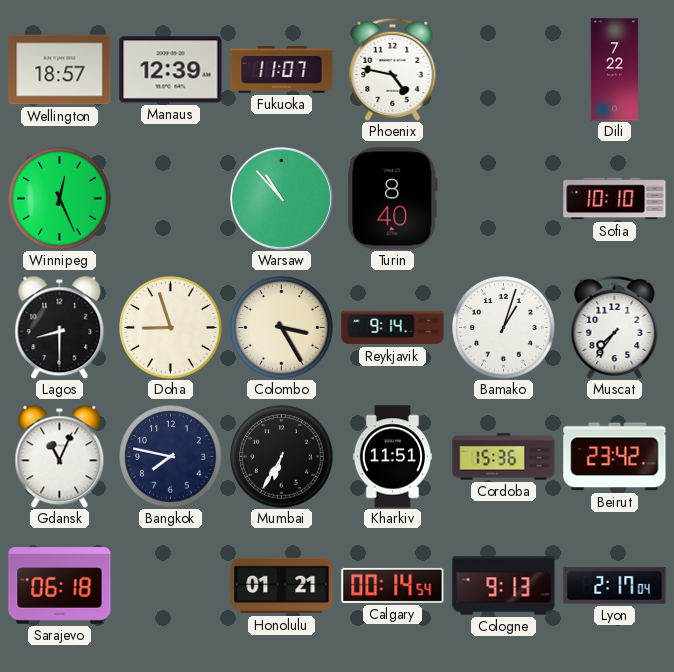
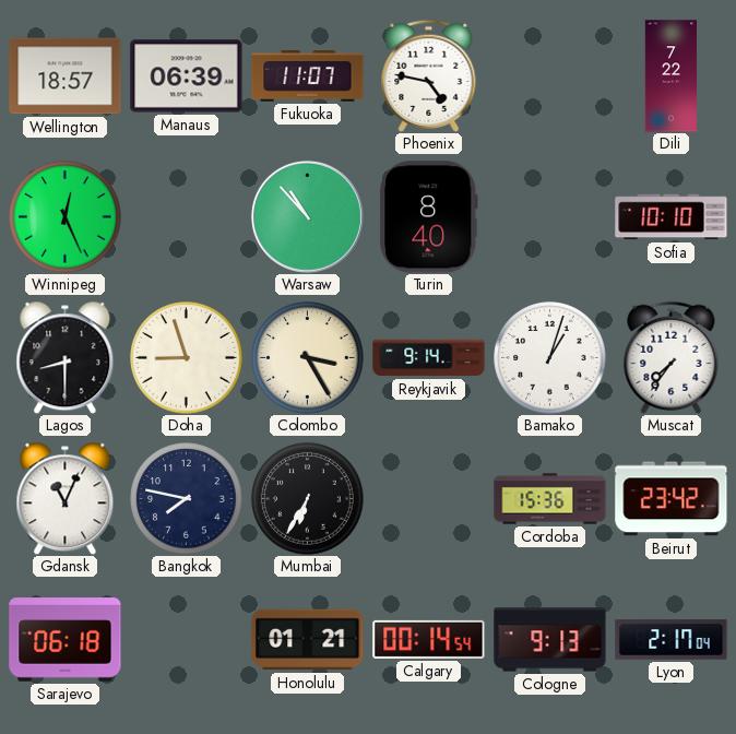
Manaus: 12:39 -> 06:39 (187, 76)
Kharkiv: 11:51 -> none (393, 457)
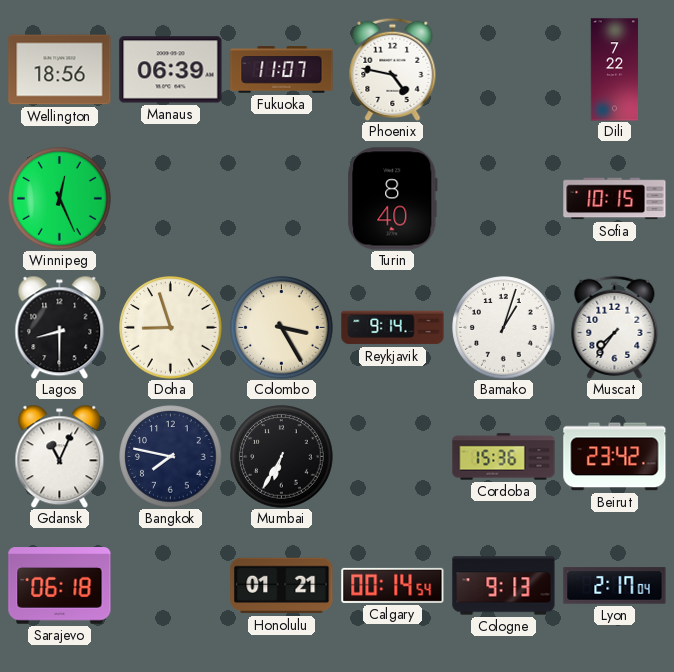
Wellington: 18:57 -> 18:56 (60, 70)
Warsaw: 10:53 -> none (307, 216)
Sofia: 10:10 -> 10:15 (615, 199)
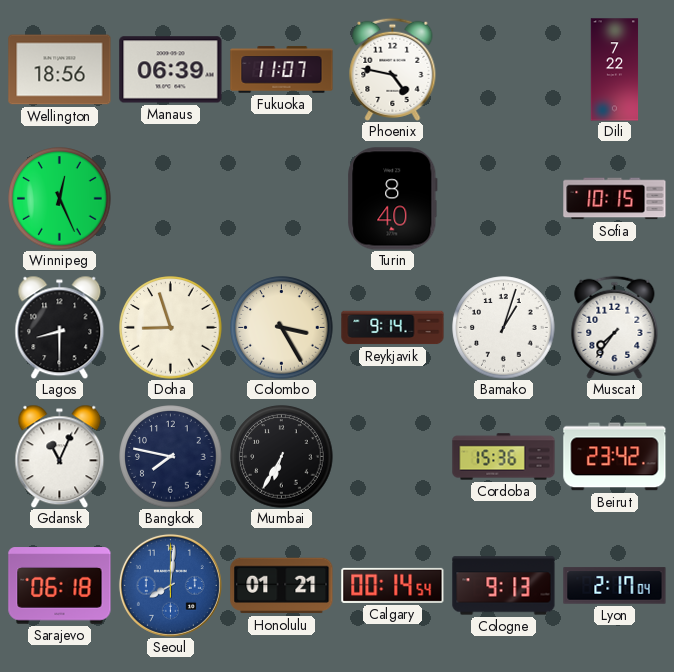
Seoul: none -> 8:01 (170, 585)
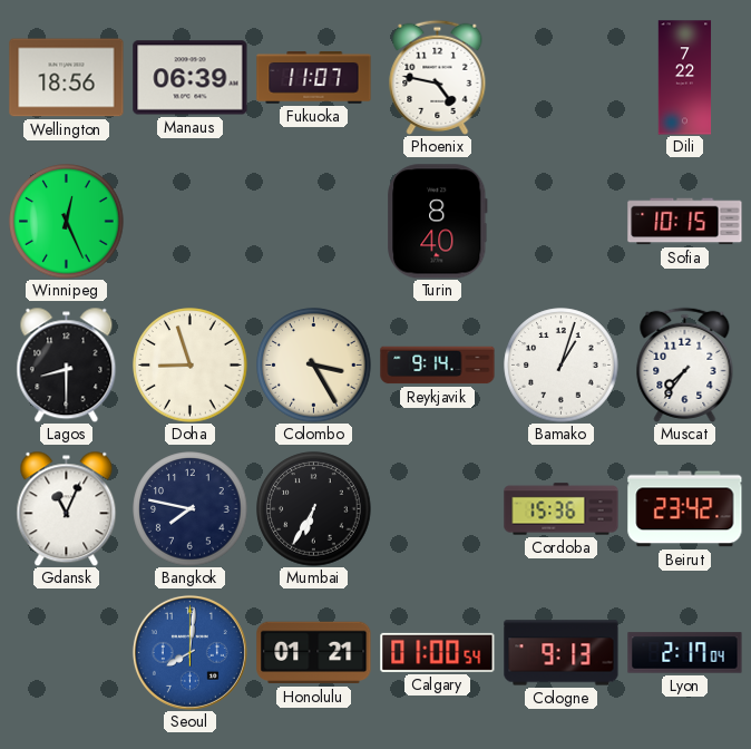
Sarajevo: 06:18 -> none (60, 586)
Calgary: 00:14 -> 01:00 (438, 652)
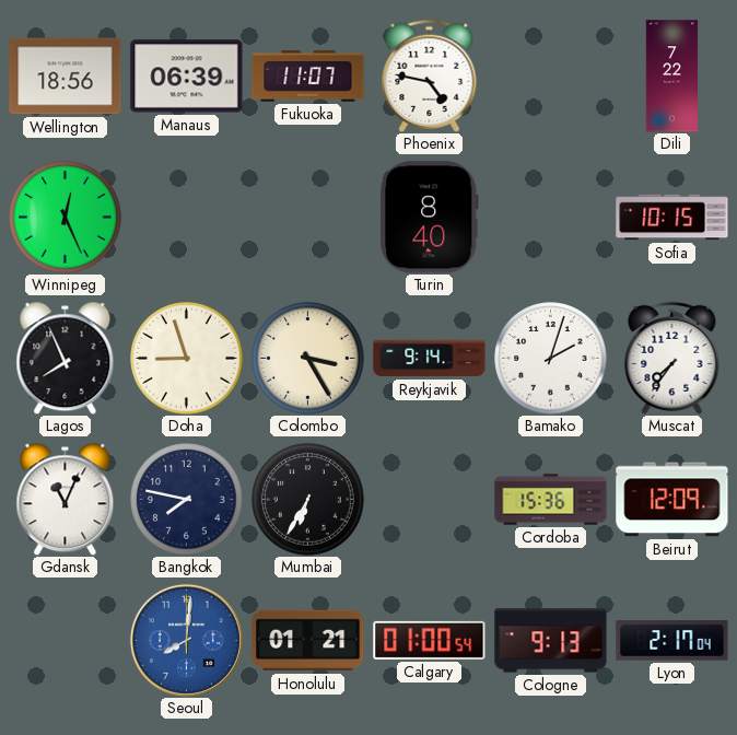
Lagos: 8:30 -> 7:56 (66, 358)
Bamako: 1:03 -> 2:03 (551, 359)
Beirut: 23:42 -> 12:09 (672, 500)
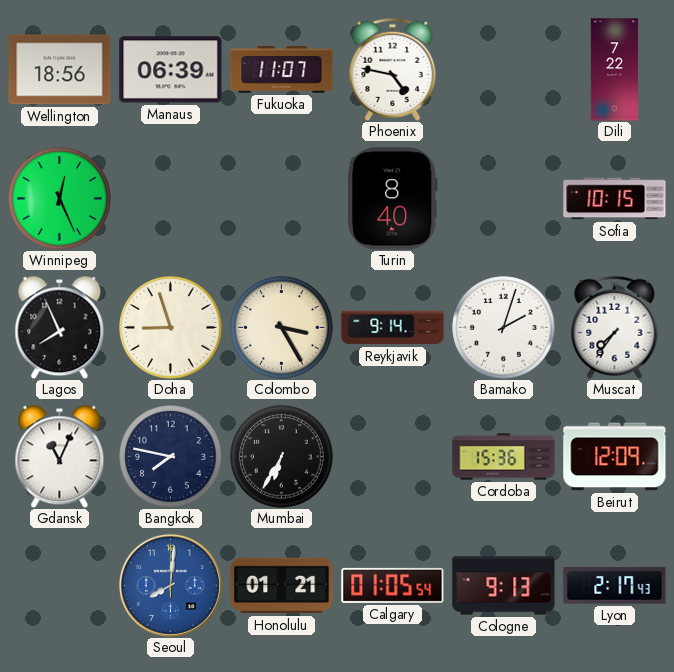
Calgary: 01:00 -> 01:05 (393, 585)
Lyon: 2:17:04 -> 2:17:43 (615, 586)
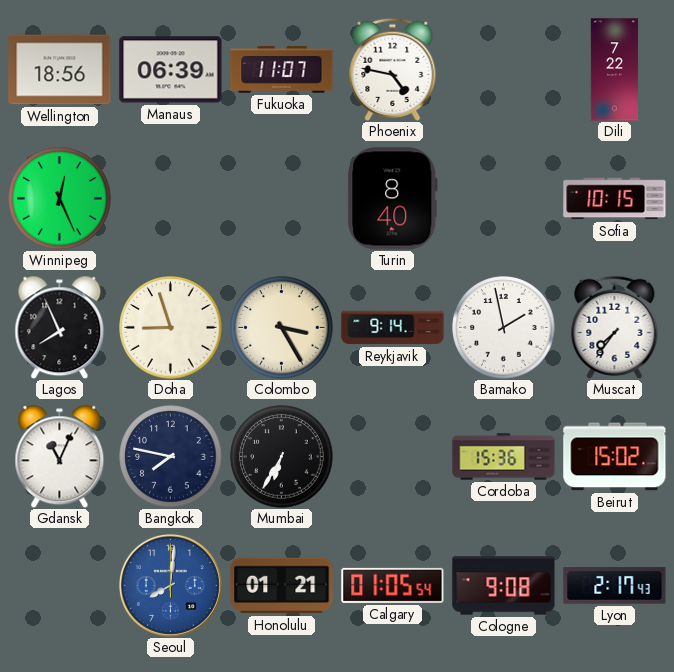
Bamako: 2:03 -> 1:58 (504, 328)
Beirut: 12:09 -> 15:02 (615, 457)
Cologne: 9:13 -> 9:08 (504, 586)
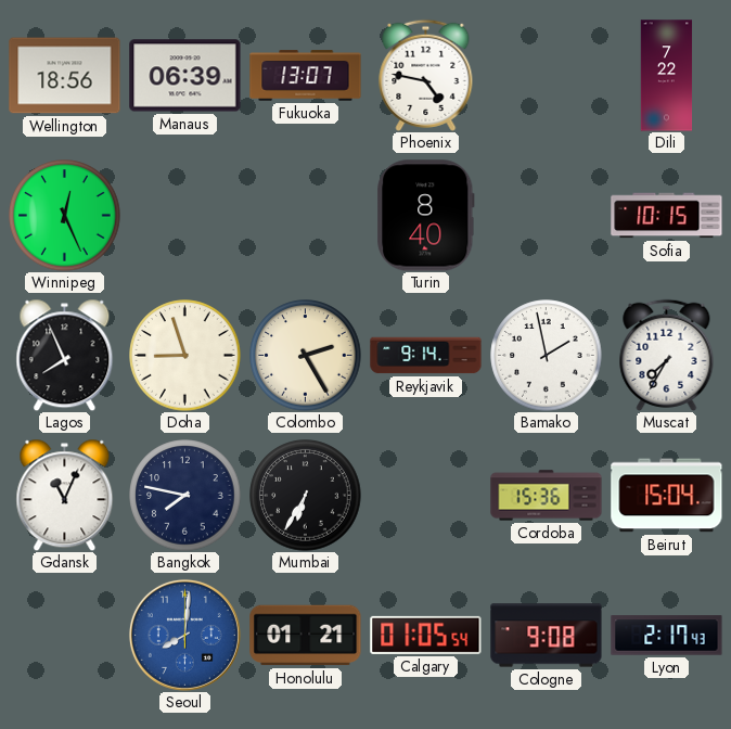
Fukuoka: 11:07 -> 13:07 (306, 76)
Colombo: 3:25 -> 2:25 (306, 356)
Muscat: 7:36 -> 7:35 (667, 355)
Beirut: 15:02 -> 15:04 (667, 496)
